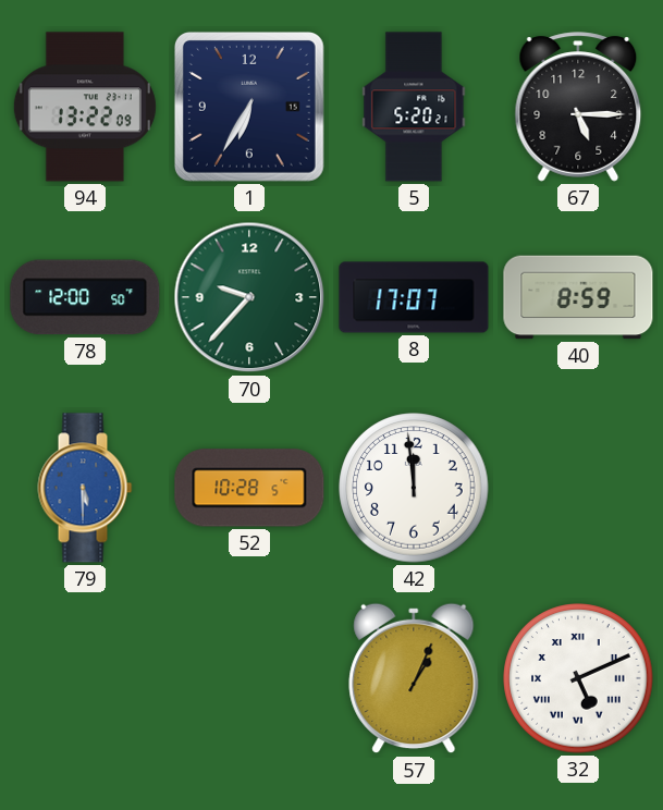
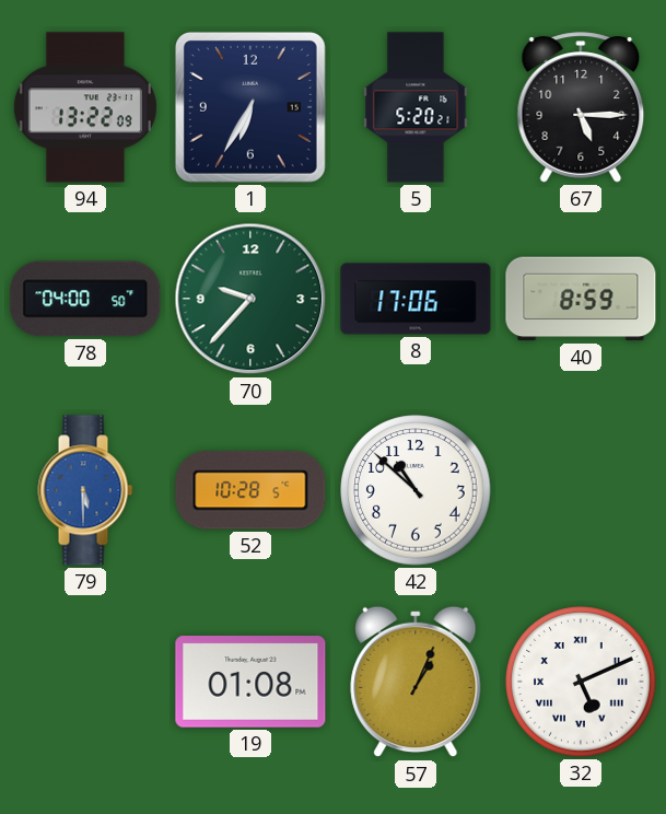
78: 12:00 -> 04:00 (85, 299)
8: 17:07 -> 17:06 (416, 299)
42: 11:59 -> 10:52 (416, 490)
19: none -> 01:08 (250, 682)
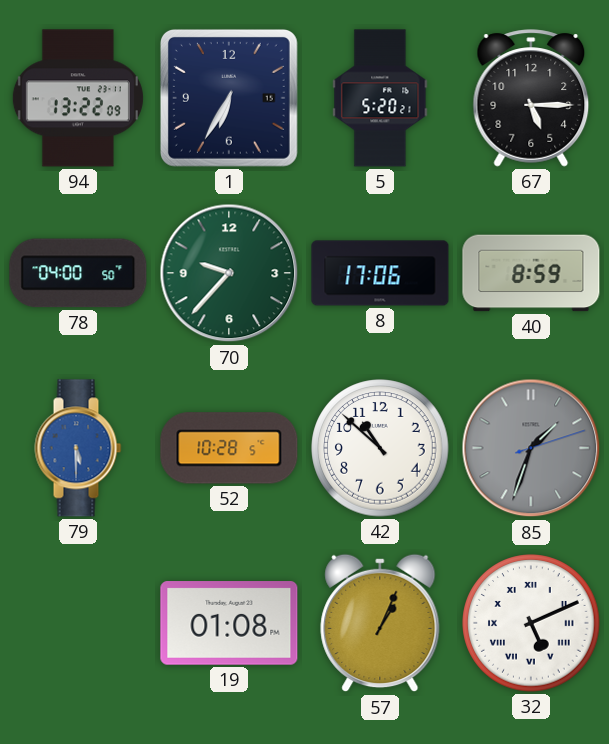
85: none -> 1:33 (531, 448)
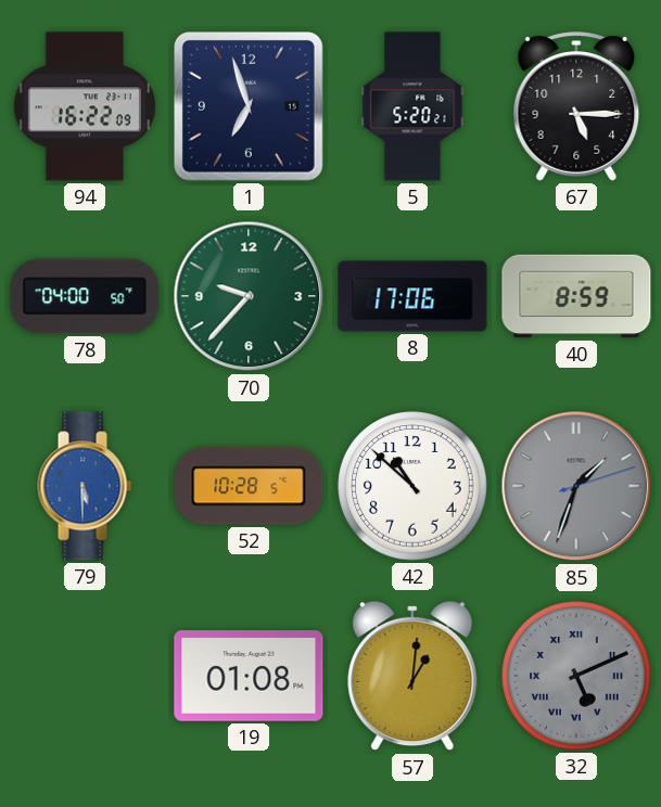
94: 13:22 -> 16:22 (85, 106)
1: 6:35 -> 6:57 (249, 106)
57: 1:04 -> 1:01 (412, 676)
32 dial: white -> grey (576, 676)
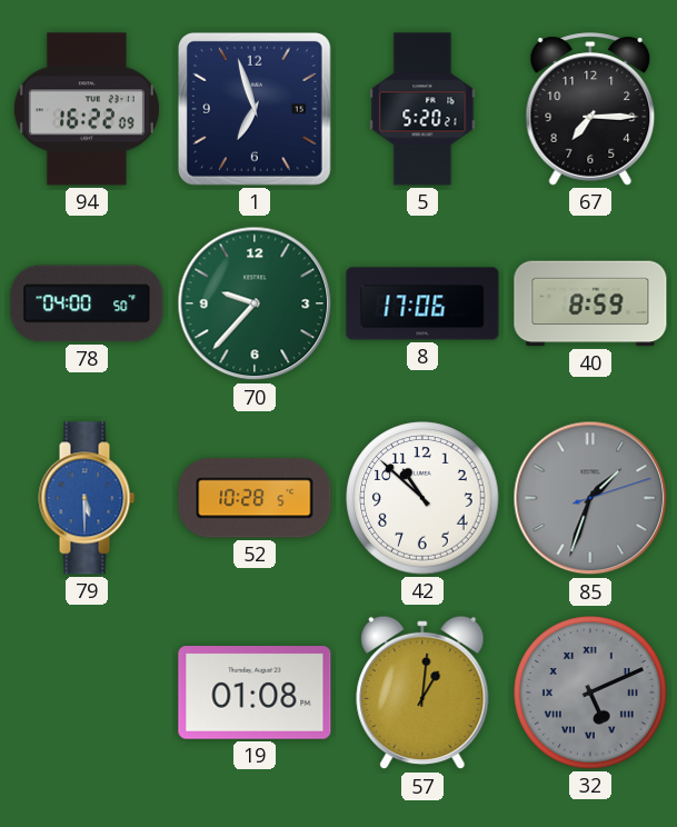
67: 5:15 -> 7:15 (590, 109)
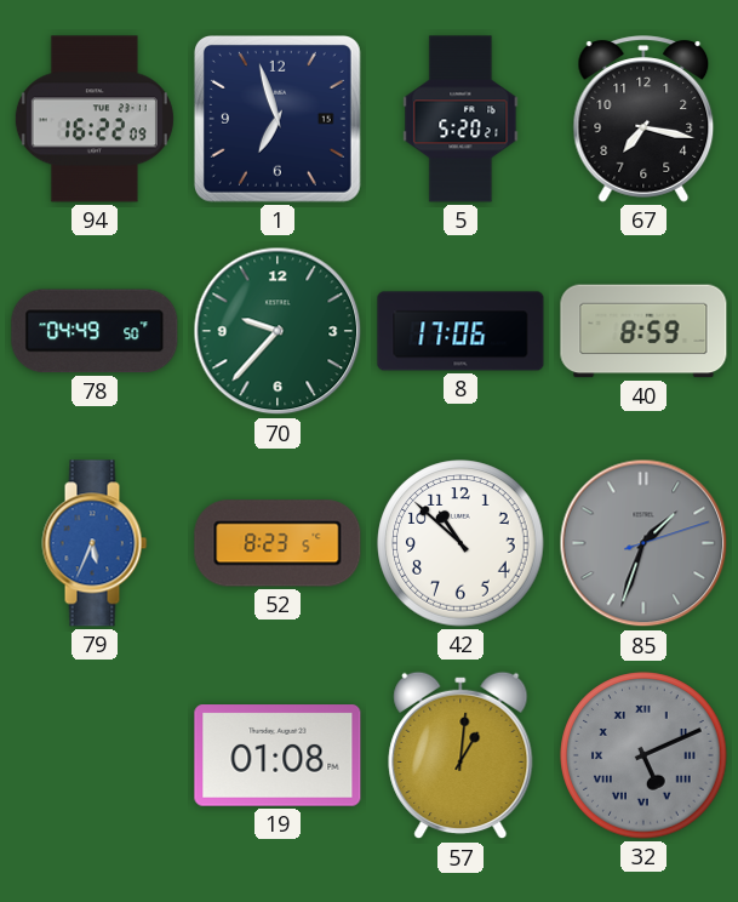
67: 7:15 -> 7:17 (643, 119)
78: 04:00 -> 04:49 (95, 331)
79: 5:30 -> 5:34 (95, 543)
52: 10:28 -> 8:23 (278, 543)
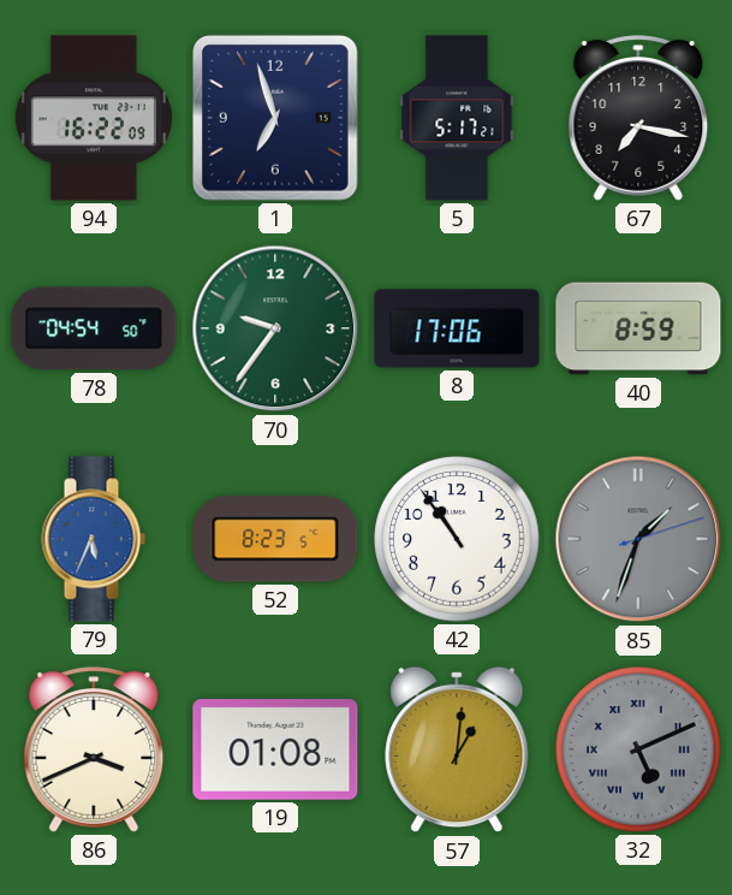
5: 5:20 -> 5:17 (457, 118)
78: 04:49 -> 04:54 (94, 328)
70: 9:37 -> 9:36 (275, 328)
42: 10:52 -> 10:54 (457, 539)
86: none -> 3:41 (94, 749)
